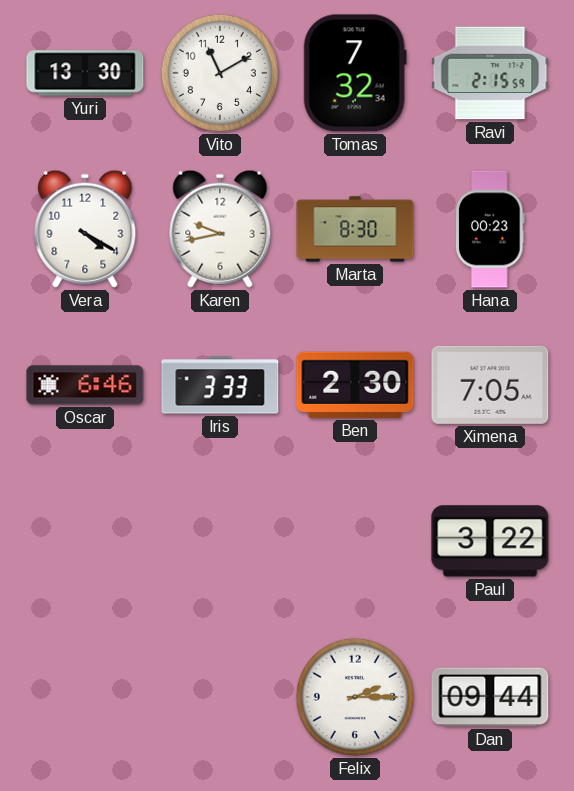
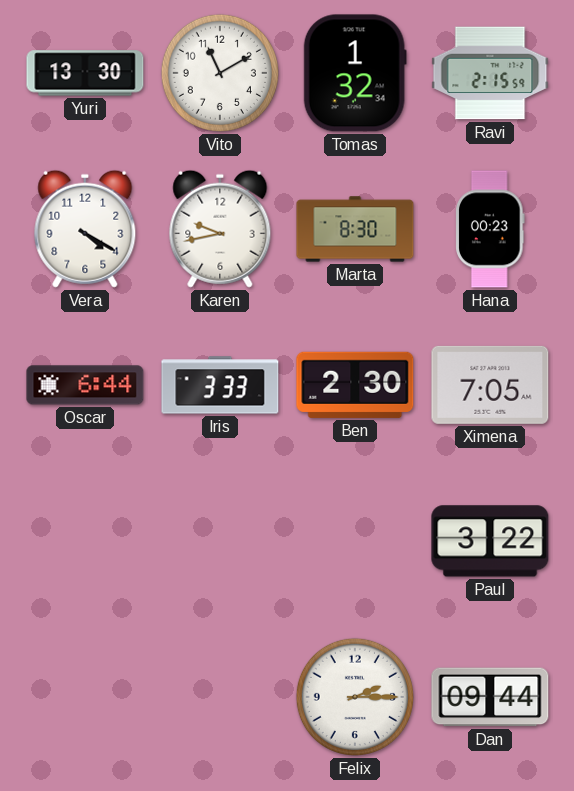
Tomas: 7:32 -> 1:32 (355, 73)
Oscar: 6:46 -> 6:44 (85, 385)
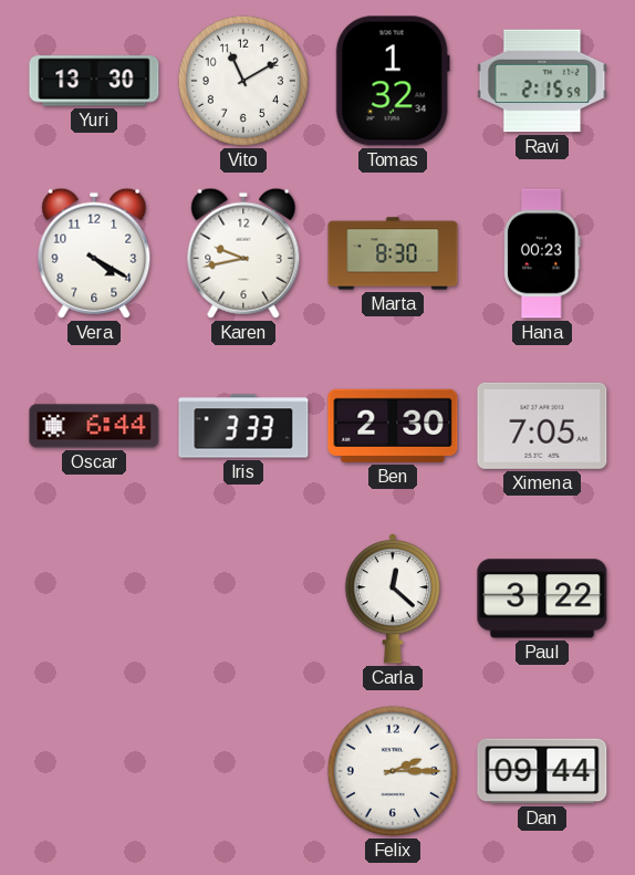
Carla: none -> 12:22 (392, 598)
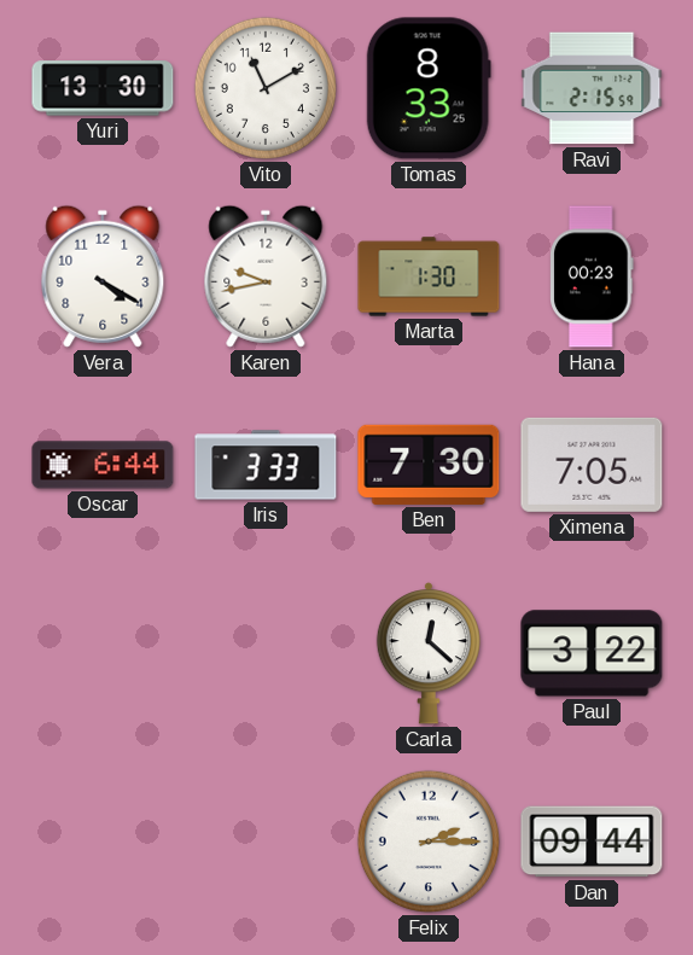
Tomas: 1:32 -> 8:33 (429, 88)
Marta: 8:30 -> 1:30 (429, 276)
Ben: 2:30 -> 7:30 (429, 465)
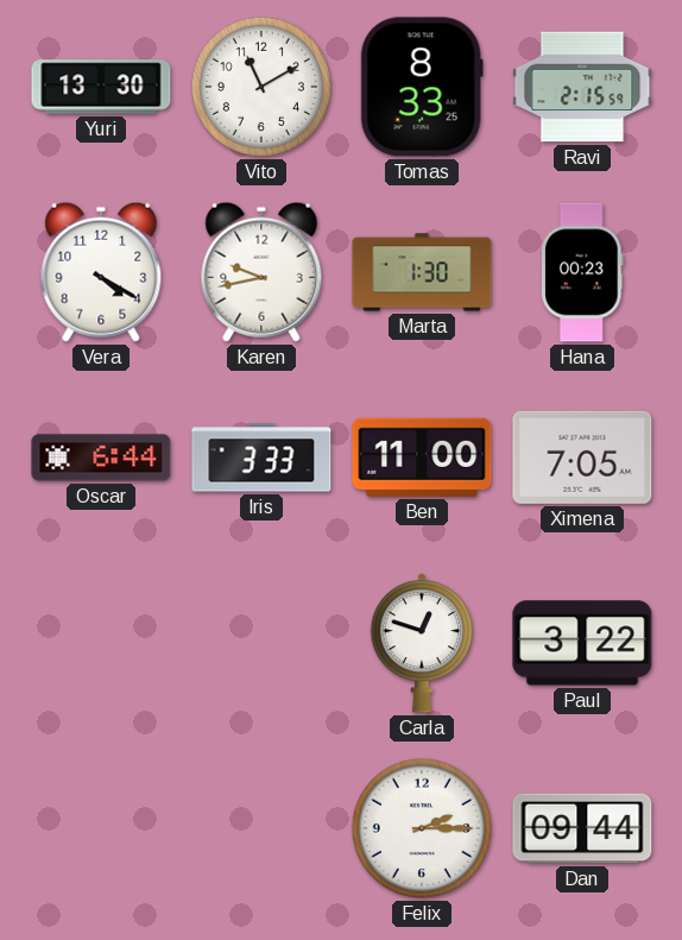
Ben: 7:30 -> 11:00 (422, 458)
Carla: 12:22 -> 12:48 (421, 643)
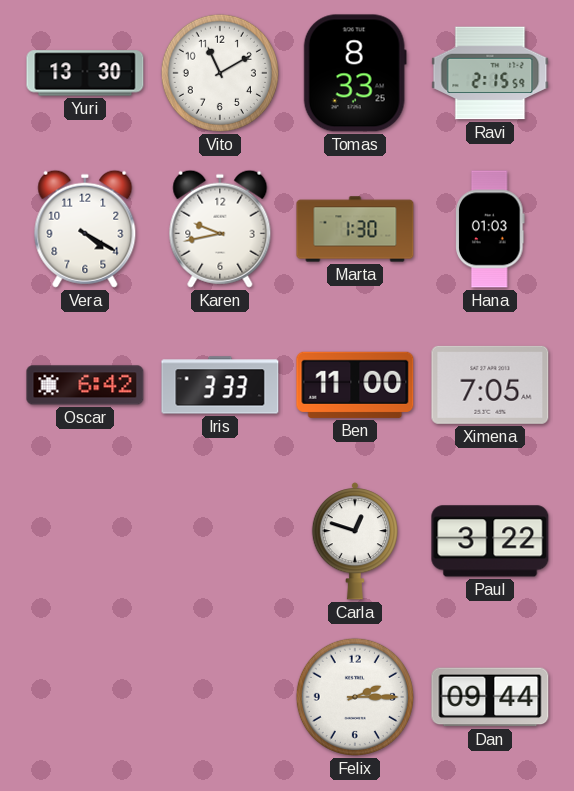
Hana: 00:23 -> 01:03 (490, 229)
Oscar: 6:44 -> 6:42 (85, 385)
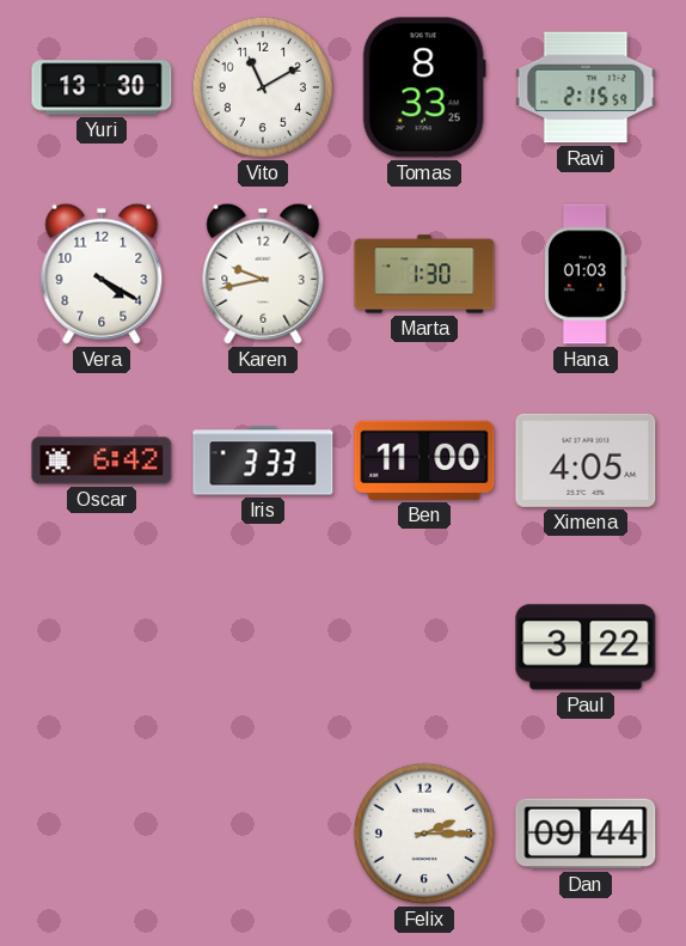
Ximena: 7:05 -> 4:05 (586, 460)
Carla: 12:48 -> none (354, 541)
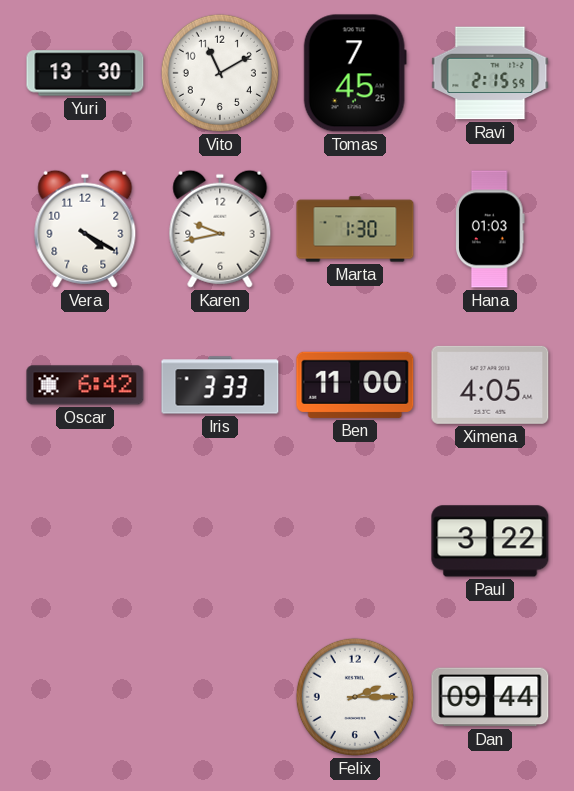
Tomas: 8:33 -> 7:45 (355, 73)
